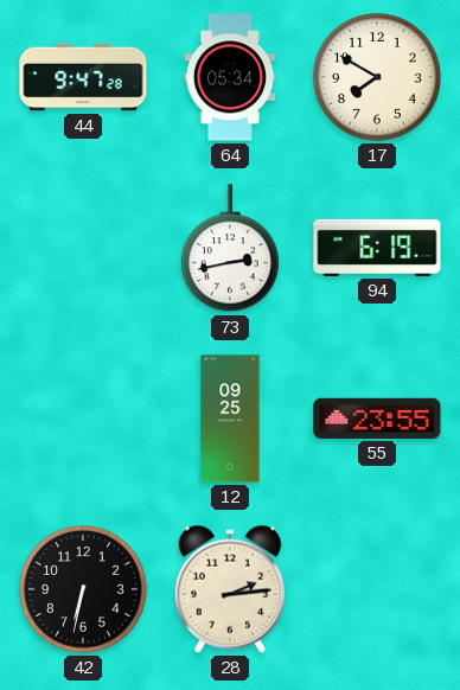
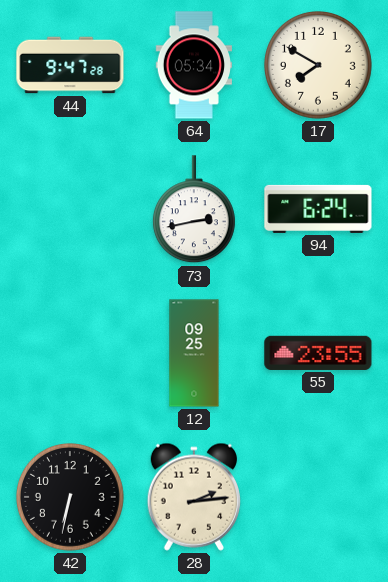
94: 6:19 -> 6:24 (318, 209)
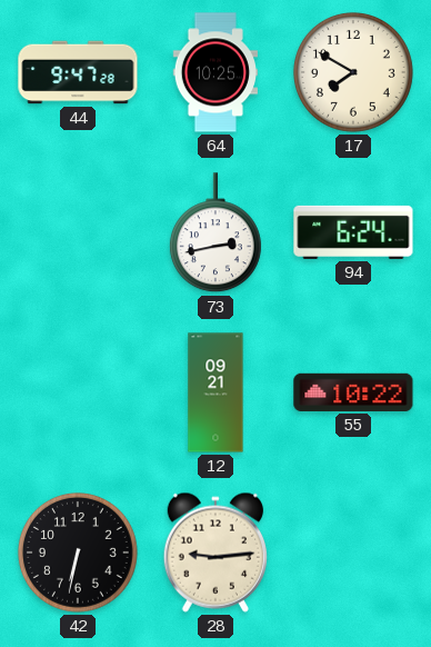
64: 05:34 -> 10:25 (214, 72)
12: 09:25 -> 09:21 (215, 392)
55: 23:55 -> 10:22 (353, 392)
28: 2:14 -> 9:14 (215, 553)
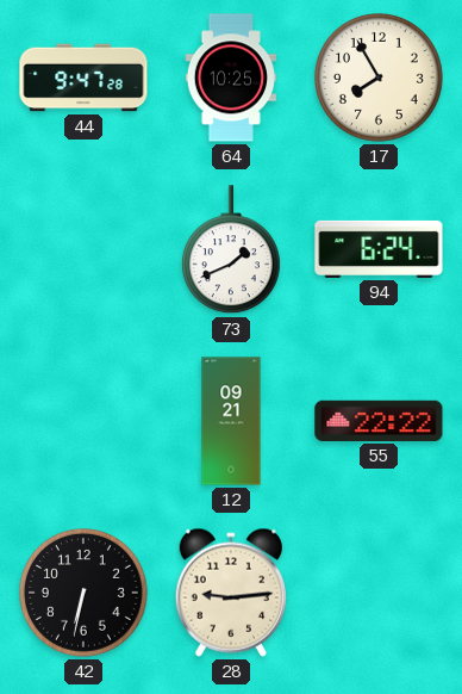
17: 7:50 -> 7:55 (379, 78)
73: 2:43 -> 1:41 (231, 250)
55: 10:22 -> 22:22 (379, 421)
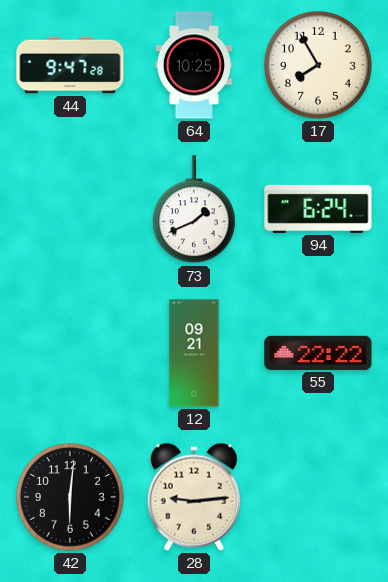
42: 6:32 -> 6:01 (70, 497)
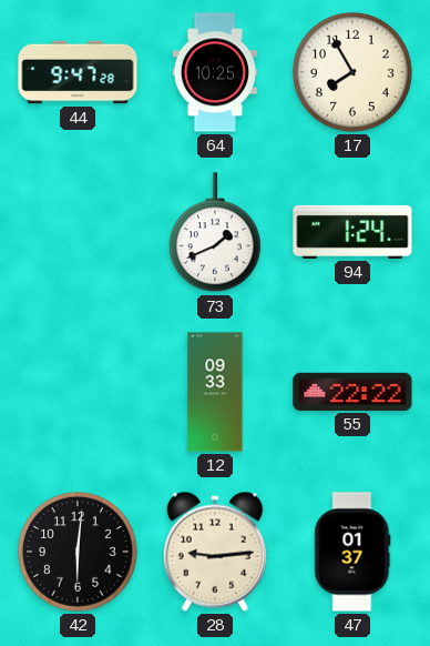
94: 6:24 -> 1:24 (352, 232)
12: 09:21 -> 09:33 (215, 392)
47: none -> 01:37 (352, 552)
